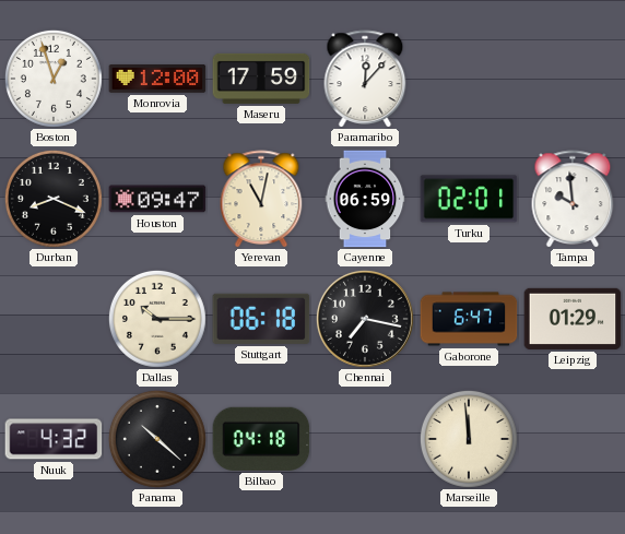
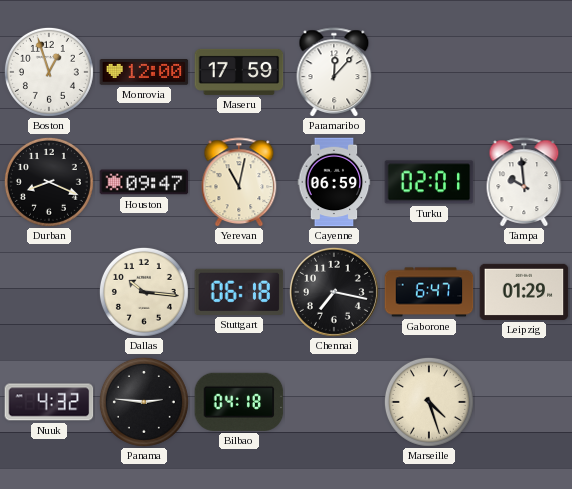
Dallas: 10:15 -> 10:16 (144, 292)
Panama: 10:22 -> 2:46 (144, 402)
Marseille: 11:59 -> 4:27 (429, 402)
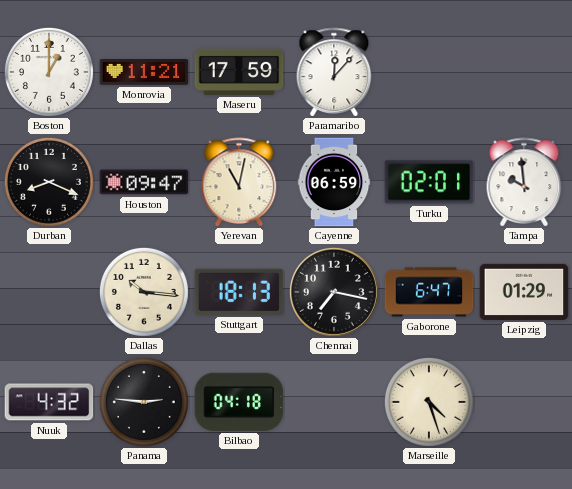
Boston: 12:57 -> 1:00 (49, 72)
Monrovia: 12:00 -> 11:21 (144, 73)
Stuttgart: 06:18 -> 18:13 (239, 292)
